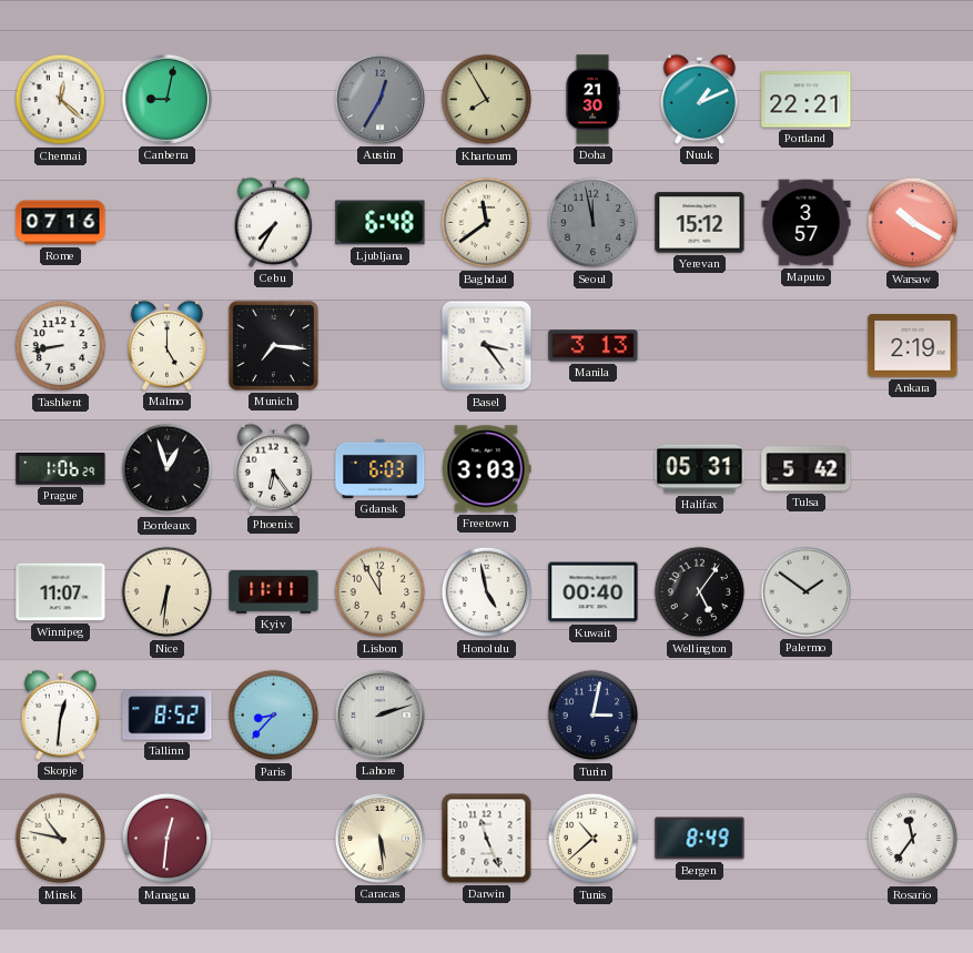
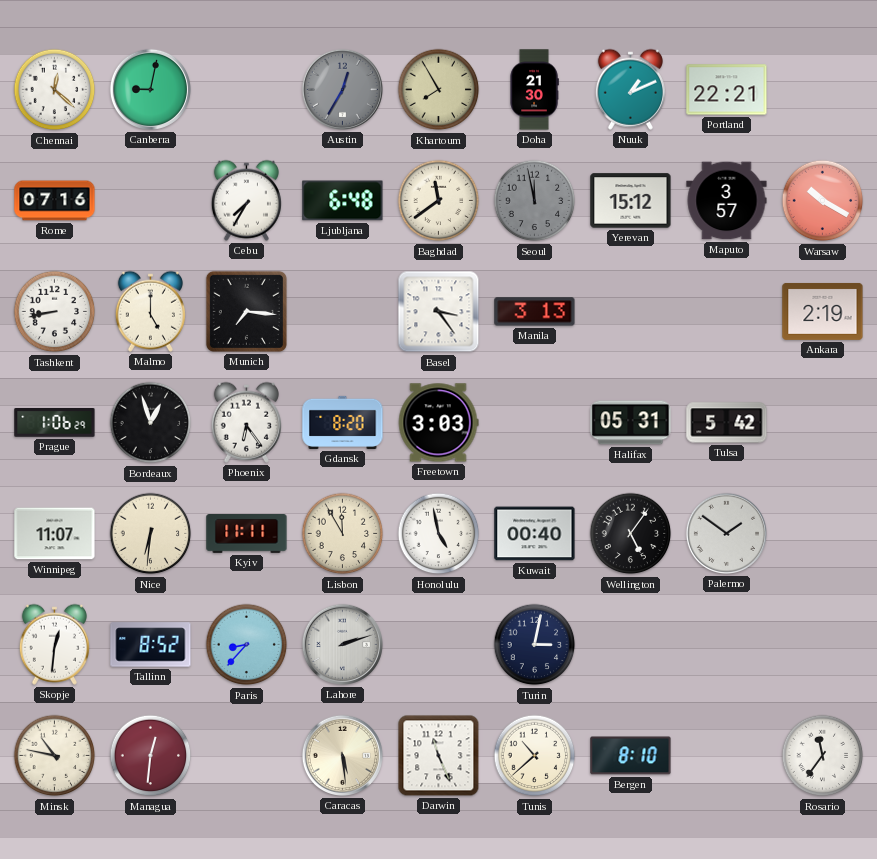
Gdansk: 6:03 -> 8:20 (343, 422)
Bergen: 8:49 -> 8:10 (631, 756)
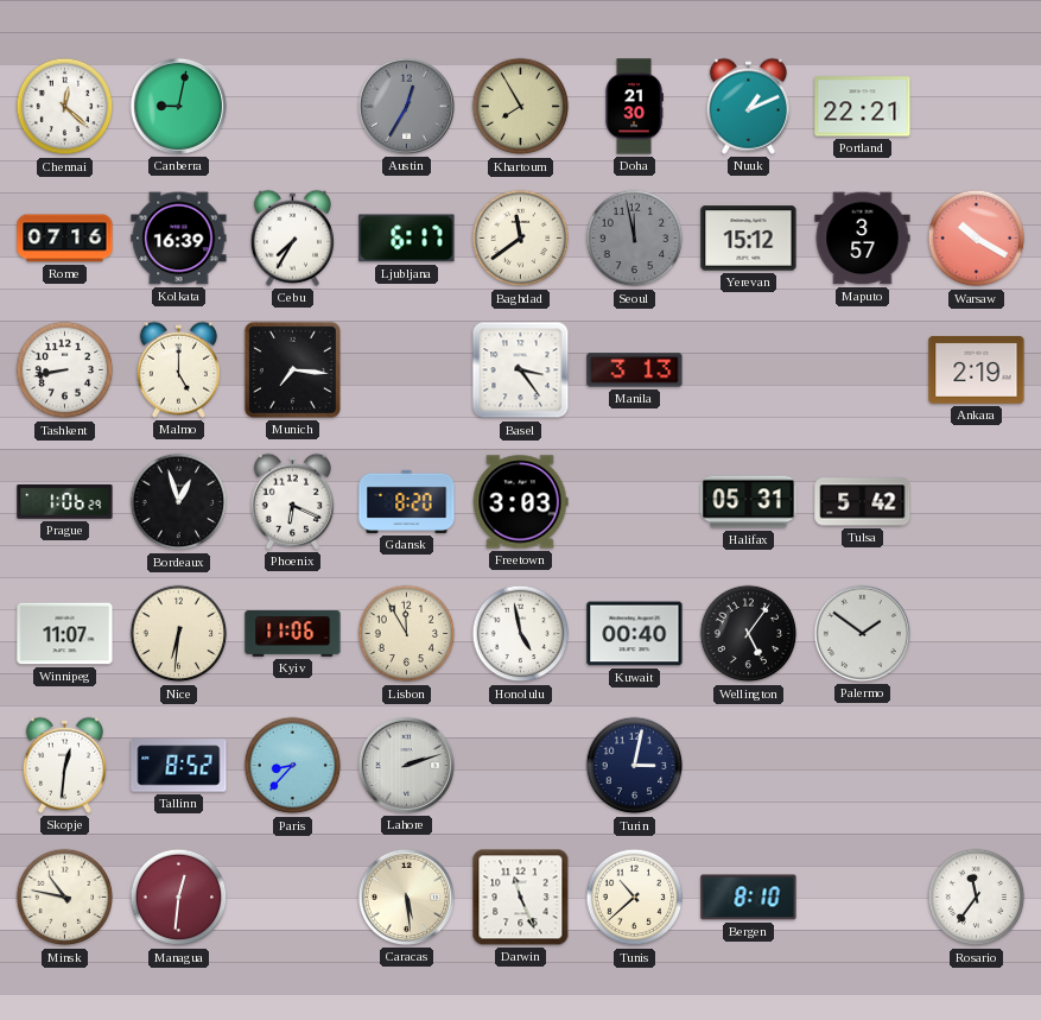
Kolkata: none -> 16:39 (179, 239)
Ljubljana: 6:48 -> 6:17 (407, 239)
Phoenix: 6:24 -> 6:19 (292, 501)
Kyiv: 11:11 -> 11:06 (293, 634)
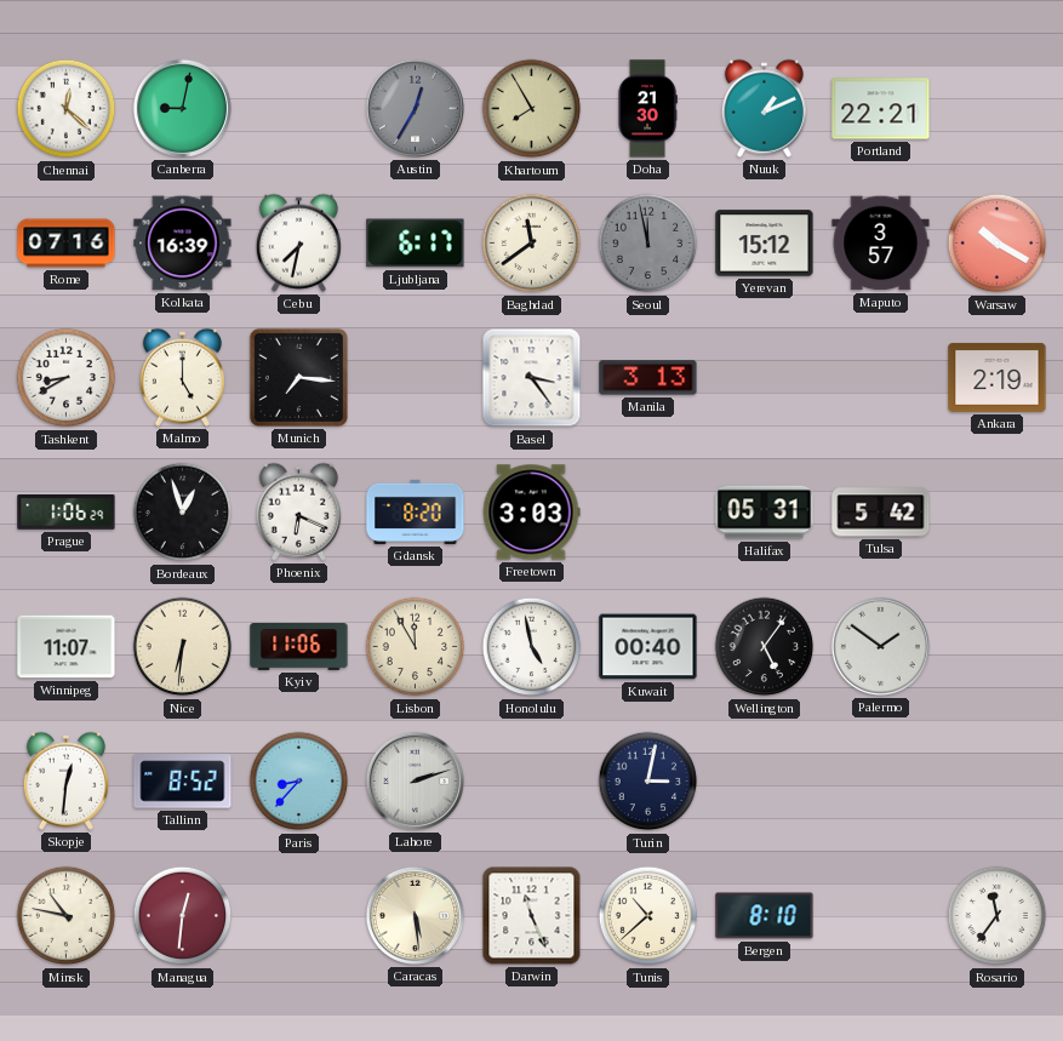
Cebu: 7:35 -> 7:32 (298, 242)
Tashkent: 8:43 -> 8:40 (67, 378)
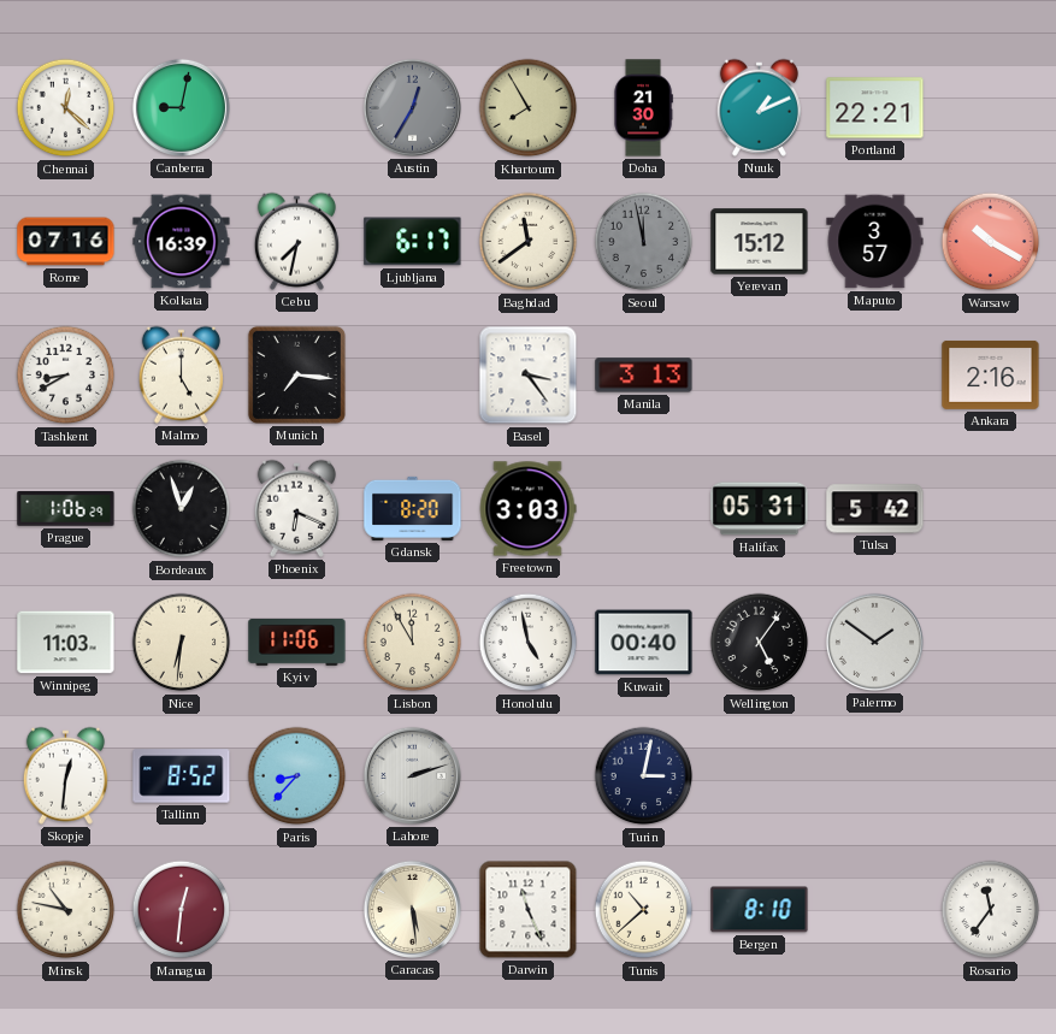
Ankara: 2:19 -> 2:16 (991, 374)
Winnipeg: 11:07 -> 11:03 (66, 643)
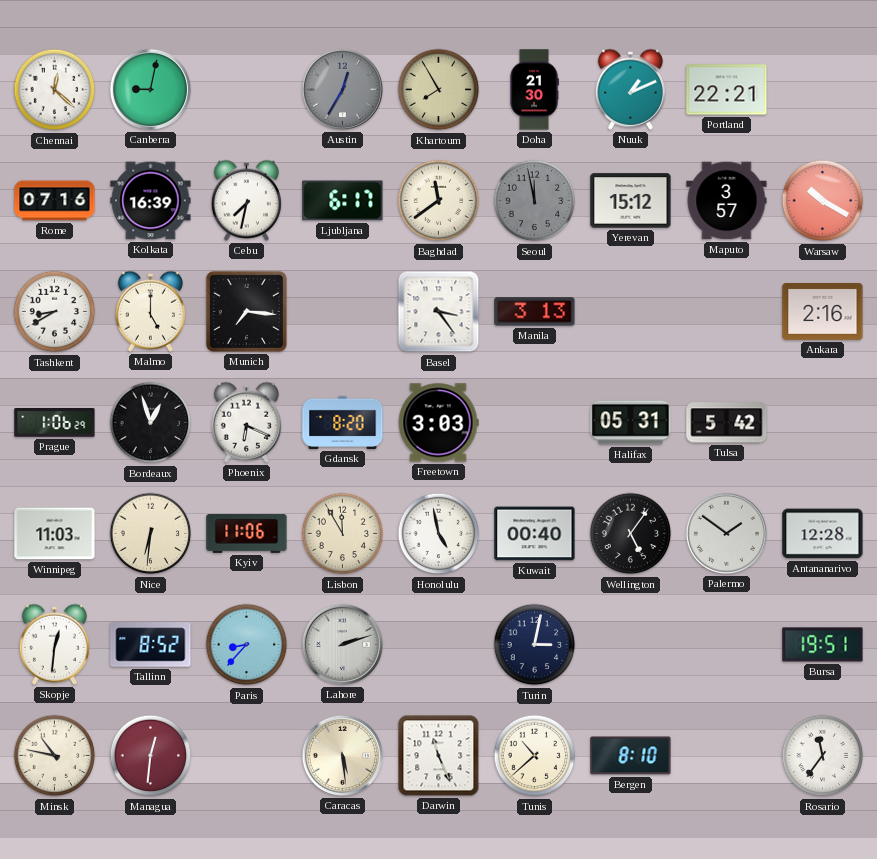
Antananarivo: none -> 12:28 (823, 534)
Bursa: none -> 19:51 (823, 645)
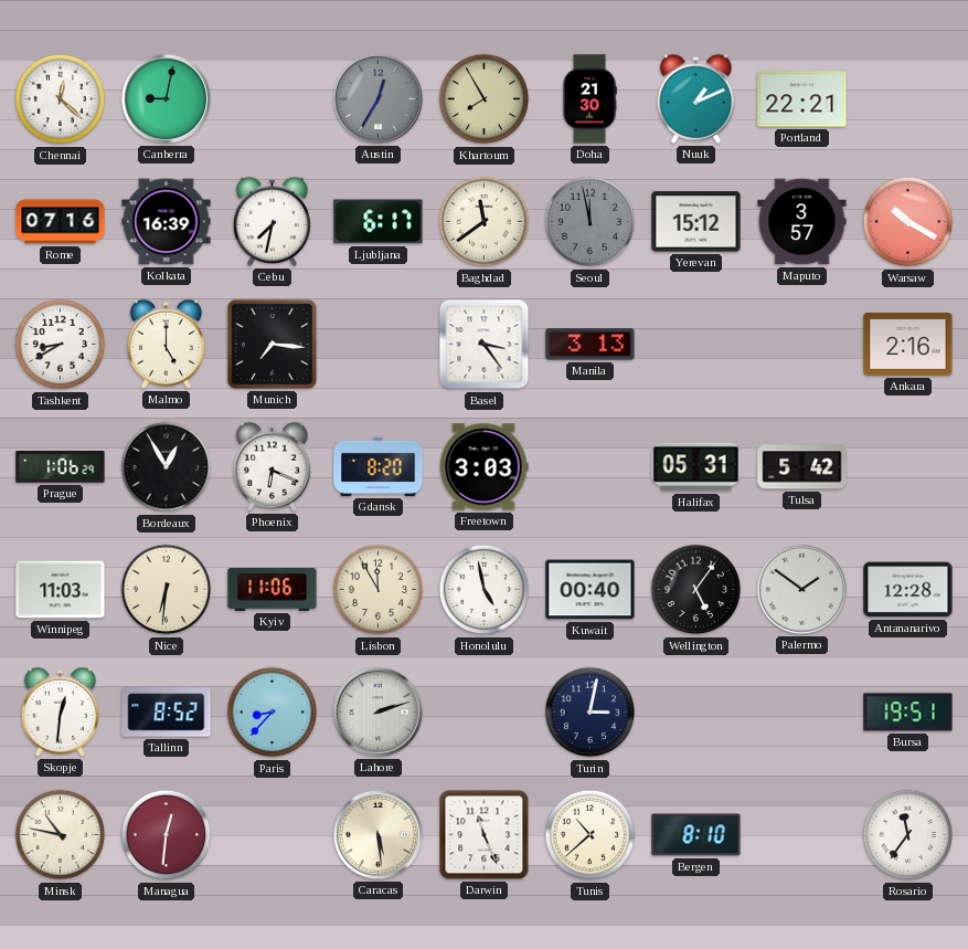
Bordeaux: 12:57 -> 12:55 (167, 467)
